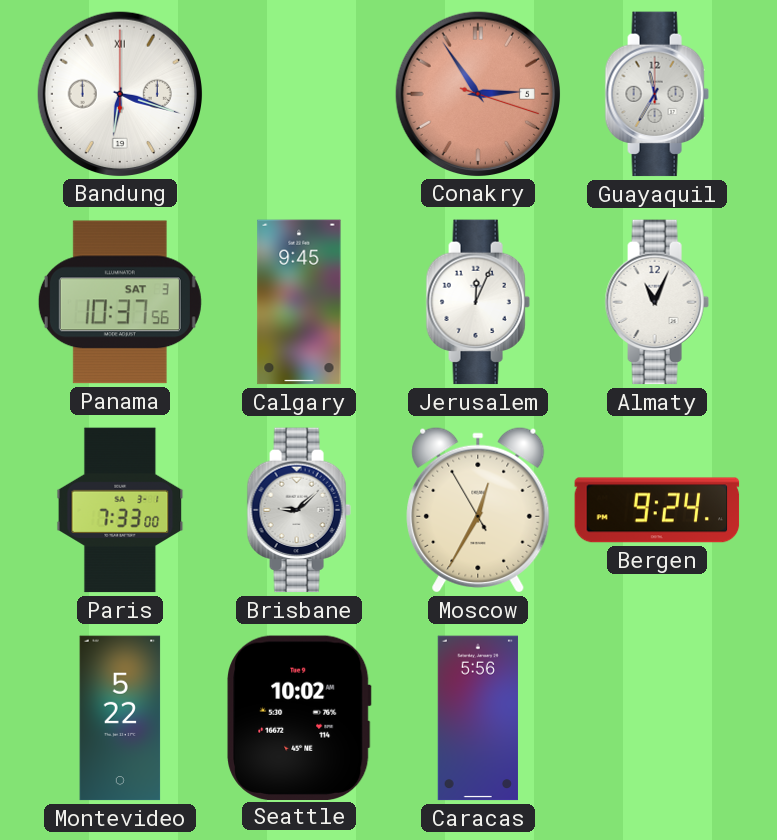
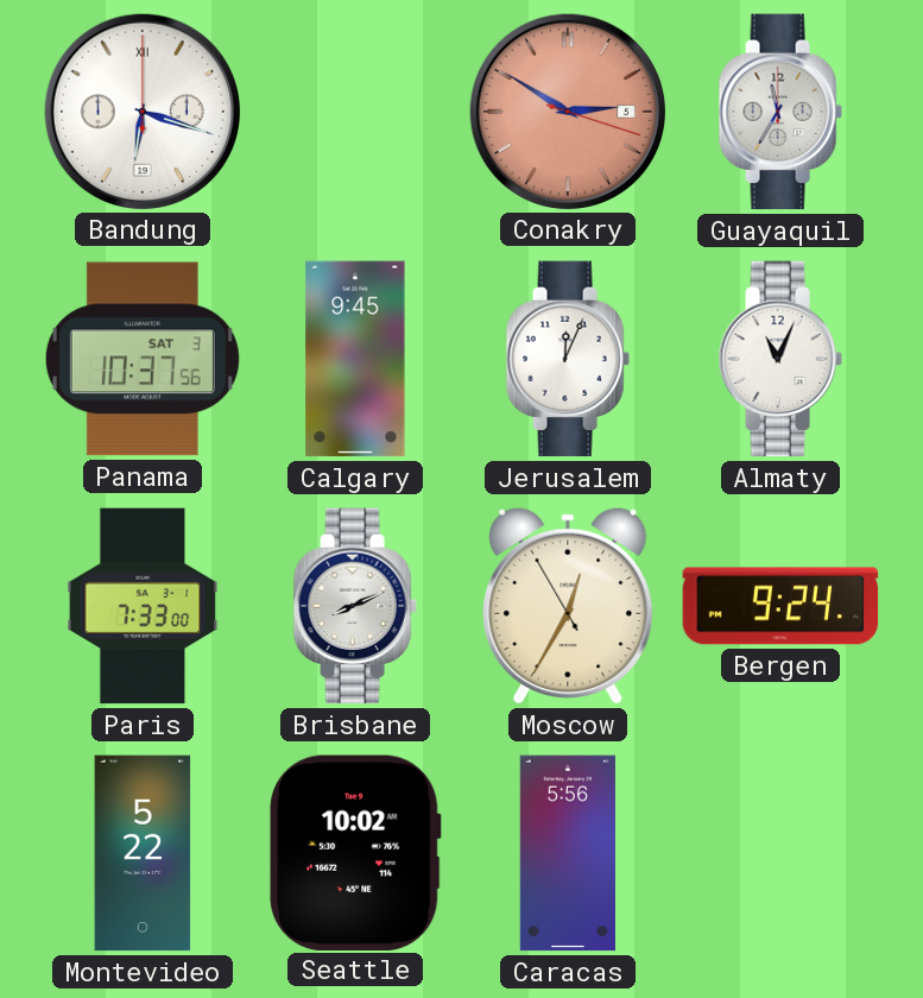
Conakry: 2:54 -> 2:50 (567, 110)
Brisbane: 9:08 -> 8:11 (355, 606)
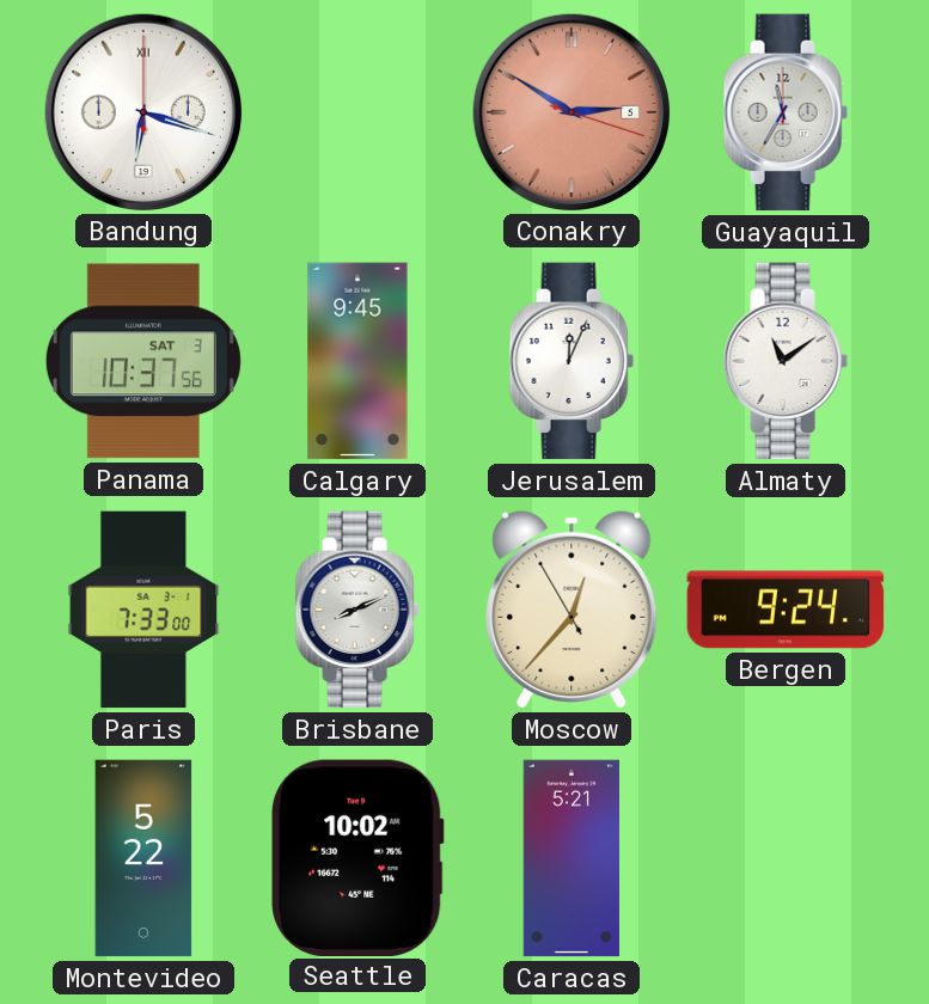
Almaty: 11:04 -> 11:09 (786, 361)
Moscow: 12:34 -> 12:36 (572, 610)
Caracas: 5:56 -> 5:21 (572, 858)
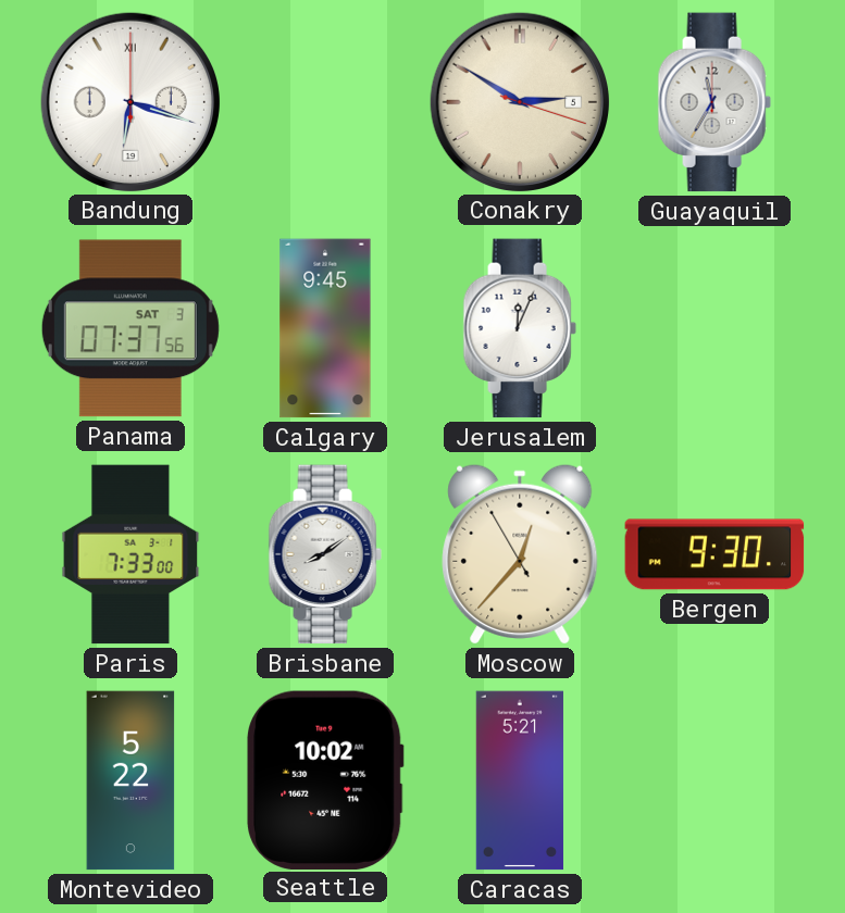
Conakry dial: salmon -> cream (519, 101)
Panama: 10:37 -> 07:37 (131, 328)
Almaty: 11:09 -> none (786, 361)
Brisbane: 8:11 -> 8:09 (325, 554)
Bergen: 9:24 -> 9:30 (714, 554)
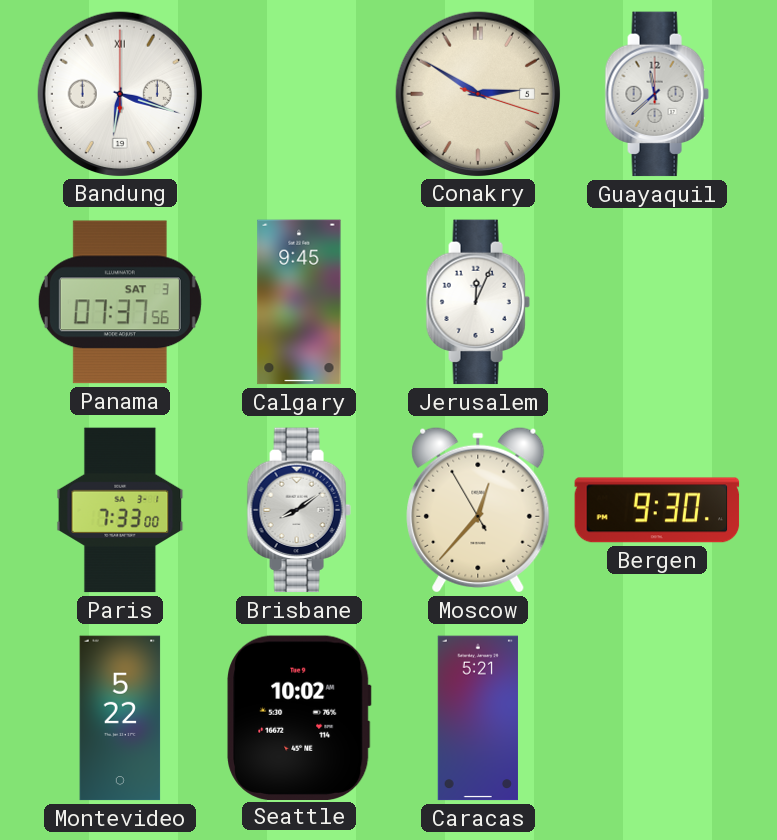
Guayaquil: 11:35 -> 11:38 (657, 94)
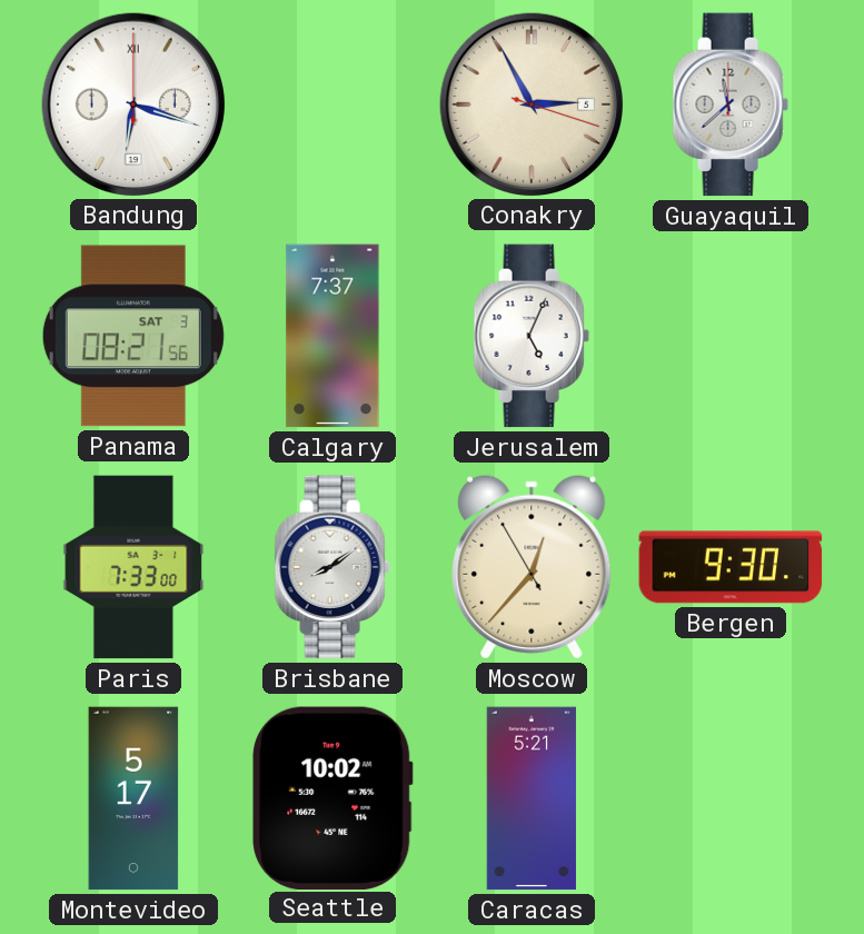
Conakry: 2:50 -> 2:55 (530, 103)
Panama: 07:37 -> 08:21 (133, 336)
Calgary: 9:45 -> 7:37 (332, 336)
Jerusalem: 12:04 -> 5:04 (532, 336)
Montevideo: 5:22 -> 5:17 (133, 798)
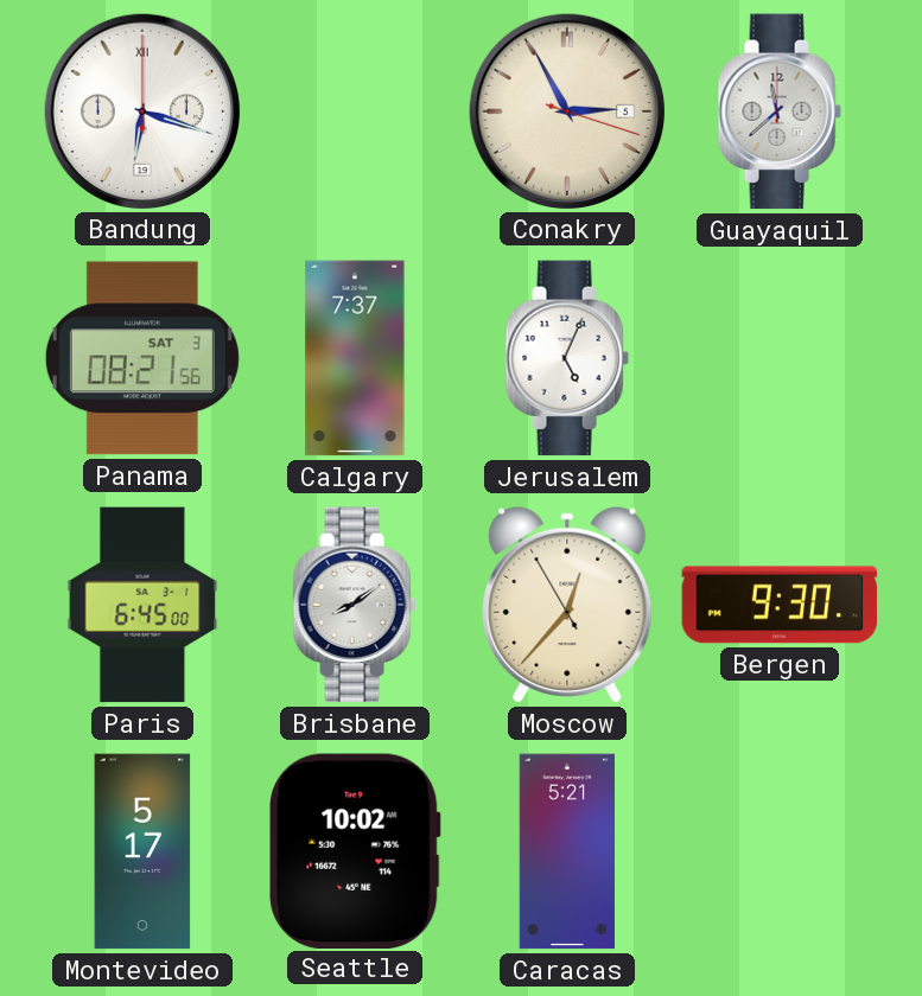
Paris: 7:33 -> 6:45 (142, 605)
